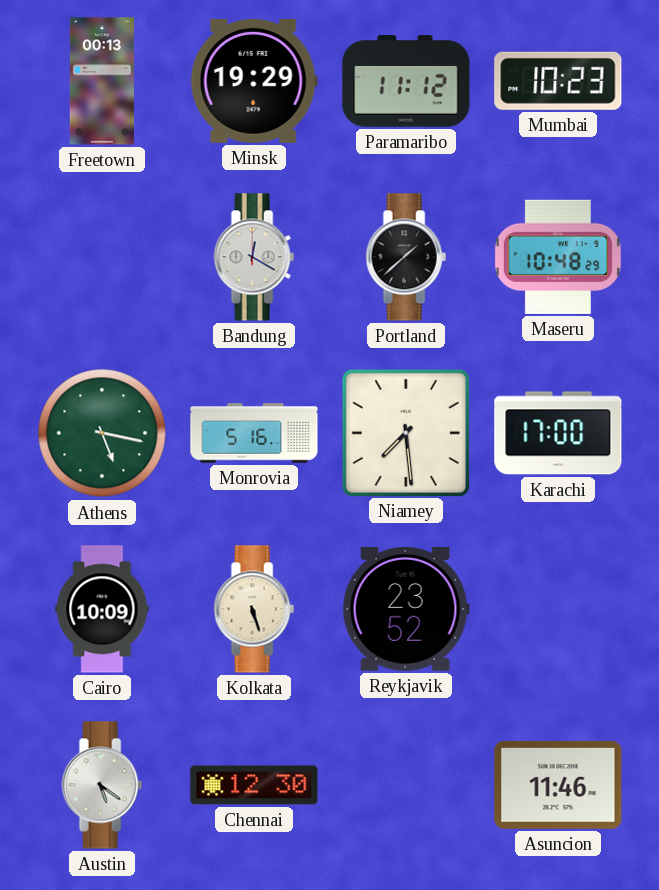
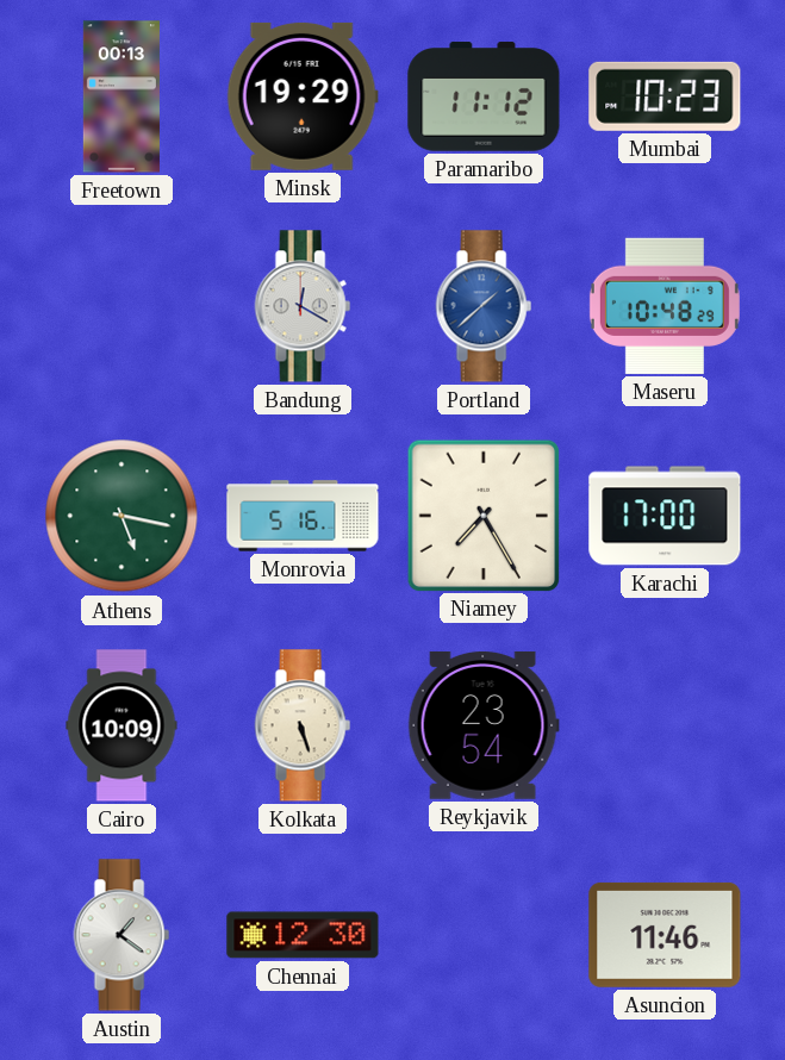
Portland dial: black -> blue (484, 306)
Niamey: 7:29 -> 7:25 (482, 515)
Reykjavik: 23:52 -> 23:54 (484, 725)
Austin: 5:21 -> 1:21 (122, 935)
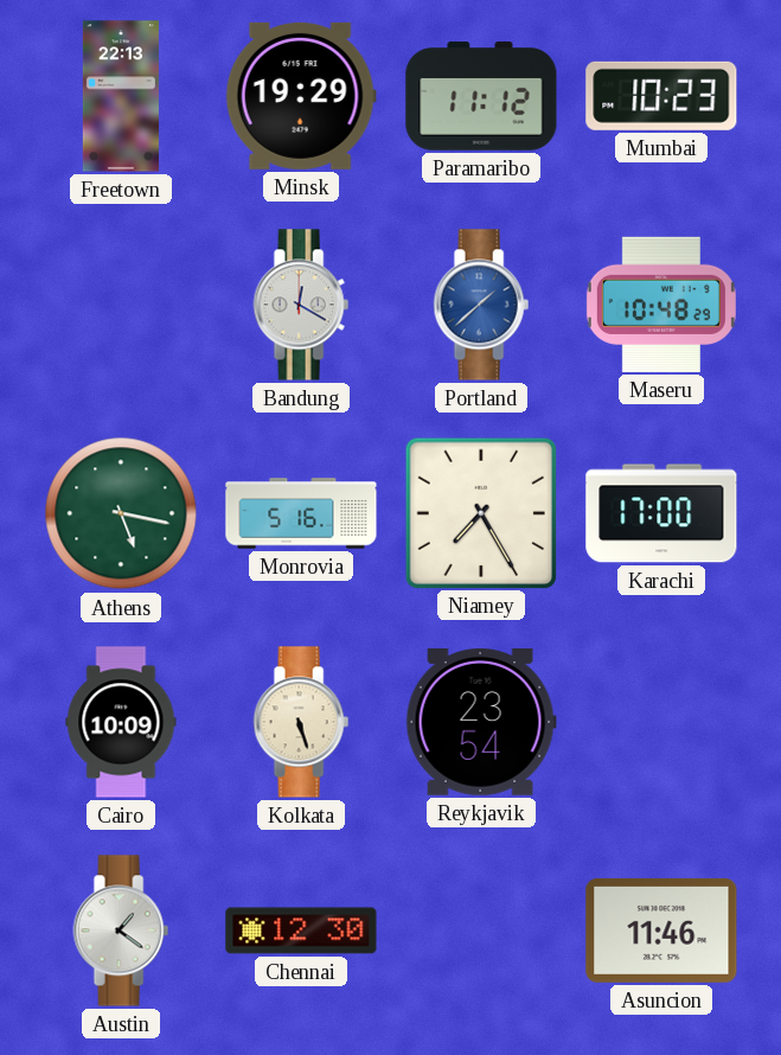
Freetown: 00:13 -> 22:13 (121, 96)
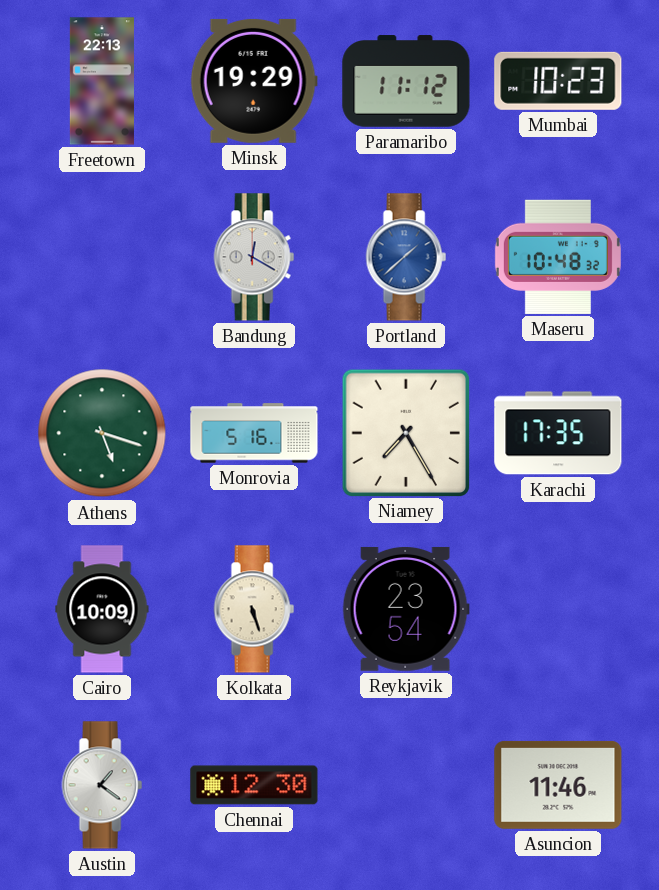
Maseru: 10:48:29 -> 10:48:32 (558, 257)
Athens: 5:17 -> 5:18 (102, 433)
Karachi: 17:00 -> 17:35 (558, 433)
